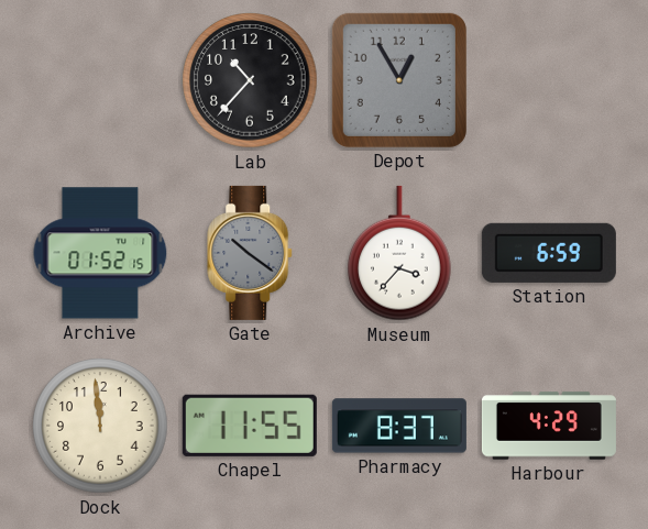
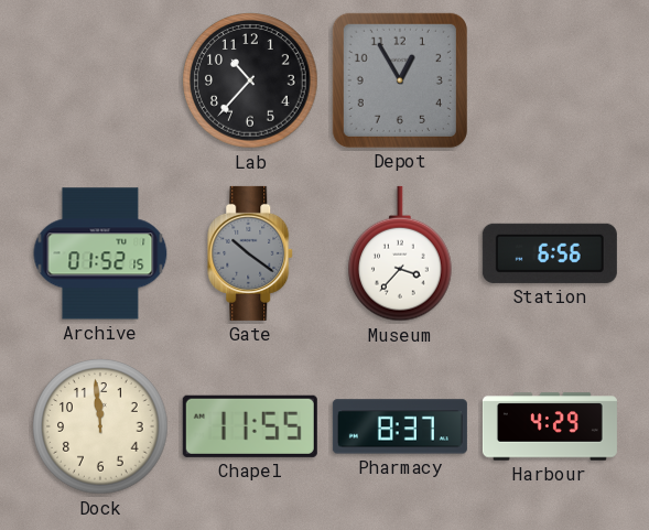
Station: 6:59 -> 6:56 (550, 253)
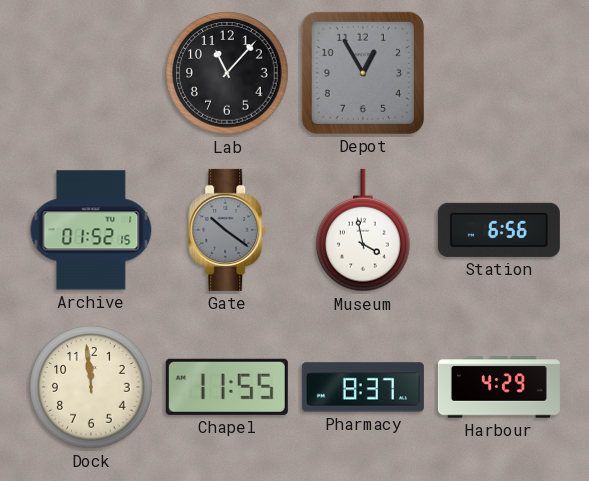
Lab: 10:37 -> 11:07 (227, 73)
Museum: 3:37 -> 3:58 (364, 230)
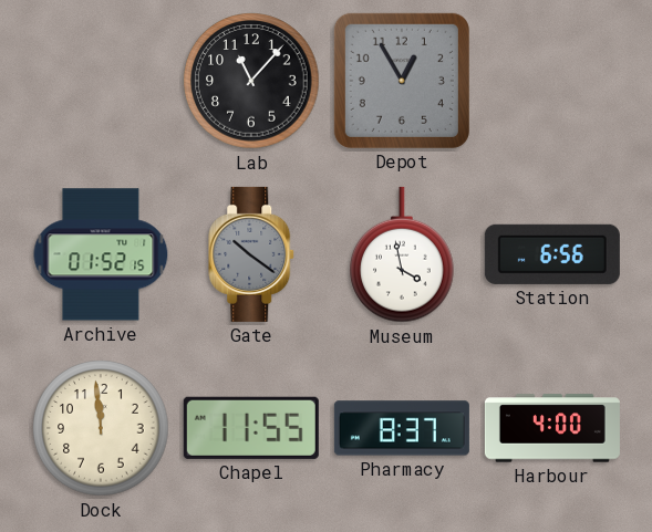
Harbour: 4:29 -> 4:00 (552, 428)
